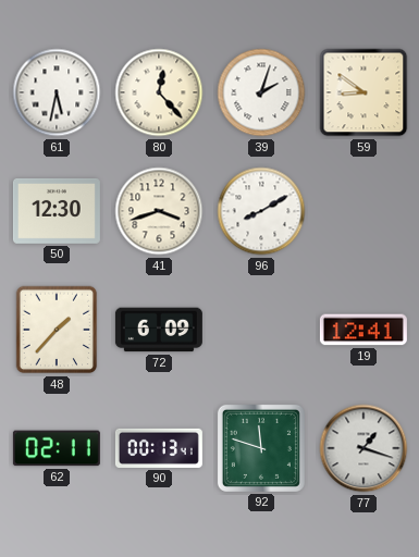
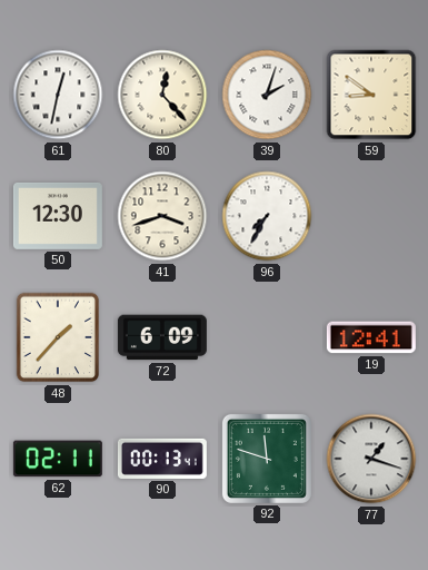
61: 5:32 -> 12:32 (58, 95)
96: 8:10 -> 7:35 (267, 216)
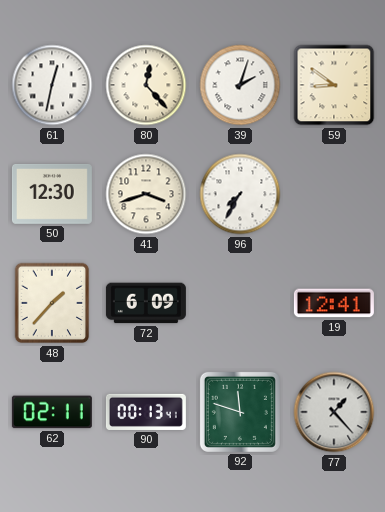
77: 1:18 -> 1:23 (334, 412)
